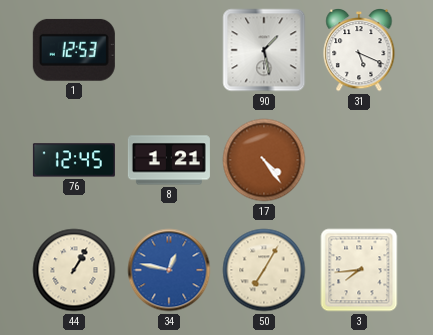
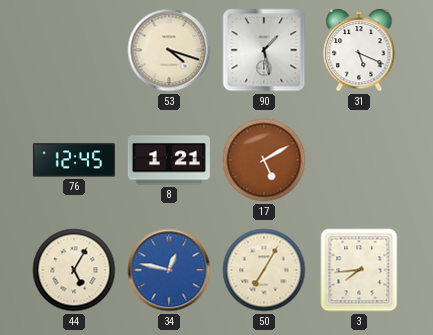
1: 12:53 -> none (74, 50)
53: none -> 4:18 (169, 50)
17: 4:24 -> 5:10 (264, 160)
44: 1:05 -> 5:05 (74, 270)
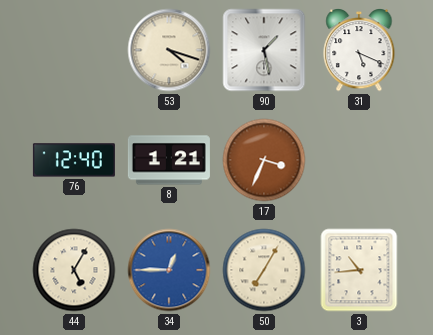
76: 12:45 -> 12:40 (74, 160)
17: 5:10 -> 3:34 (264, 160)
34: 12:47 -> 12:45 (169, 270)
3: 7:44 -> 10:44 (359, 270)
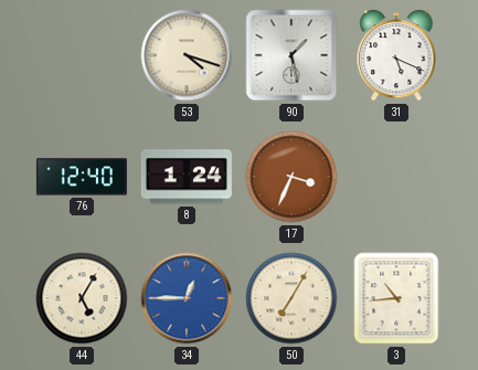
8: 1:21 -> 1:24 (187, 177)
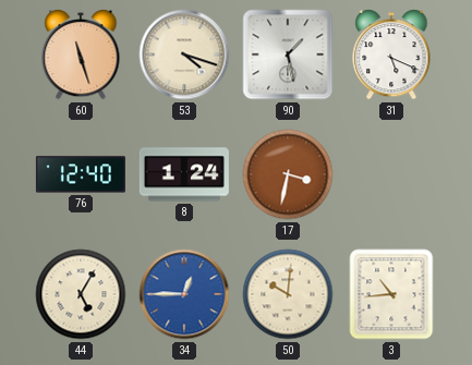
60: none -> 11:27 (81, 56)
17: 3:34 -> 3:32 (288, 174)
50: 7:05 -> 10:01 (288, 294)
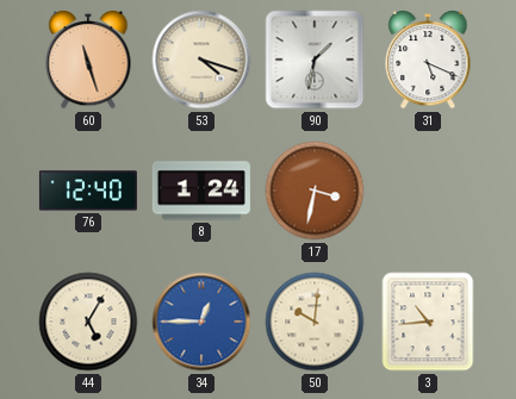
90: 1:28 -> 1:32 (315, 60)
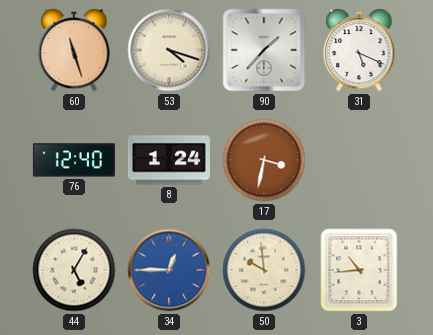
90: 1:32 -> 1:37 (264, 50)
50: 10:01 -> 9:59 (264, 270)
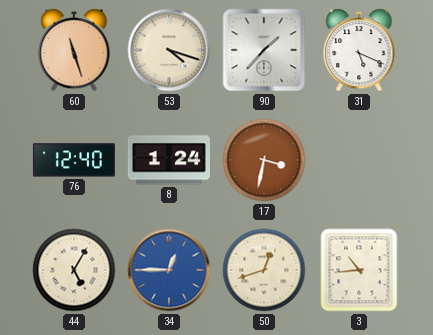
50: 9:59 -> 12:42 (264, 270)
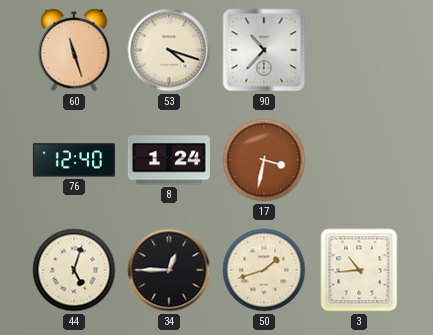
90: 1:37 -> 10:37 (264, 50)
31: 5:19 -> none (359, 51)
44: 5:05 -> 5:03 (74, 270)
34 dial: blue -> black (169, 270)
50: 12:42 -> 1:42 (264, 270)
